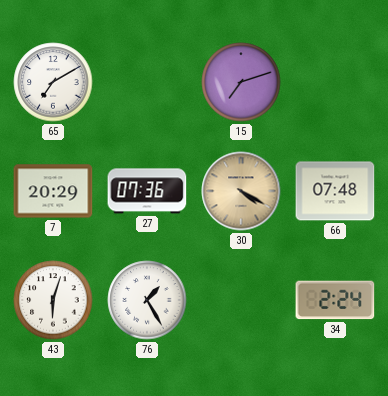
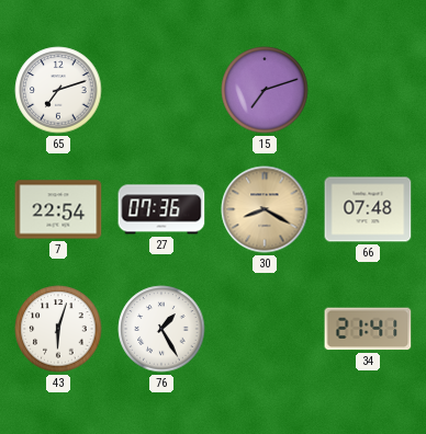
65: 7:10 -> 7:12 (58, 90)
7: 20:29 -> 22:54 (58, 209)
30: 4:20 -> 8:20 (265, 209)
34: 2:24 -> 21:41 (368, 329)
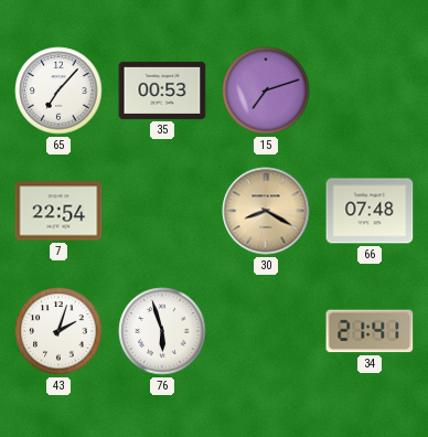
65: 7:12 -> 7:07 (58, 90)
35: none -> 00:53 (162, 90)
27: 07:36 -> none (161, 209)
43: 6:03 -> 2:03 (58, 331)
76: 1:25 -> 5:57 (162, 331)
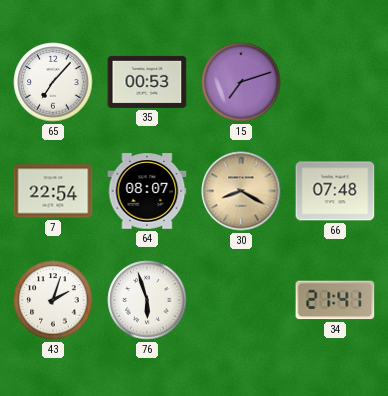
64: none -> 08:07 (147, 191)
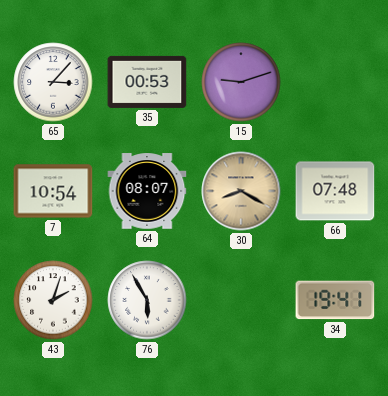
65: 7:07 -> 3:07 (53, 82)
15: 7:12 -> 9:12 (241, 82)
7: 22:54 -> 10:54 (53, 191)
76: 5:57 -> 5:55 (147, 300)
34: 21:41 -> 19:41 (335, 300)
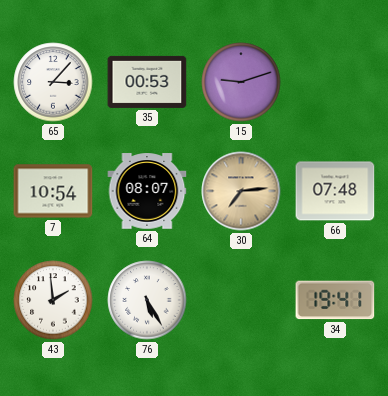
30: 8:20 -> 7:14 (241, 191)
43: 2:03 -> 1:59 (53, 300)
76: 5:55 -> 5:25 (147, 300)
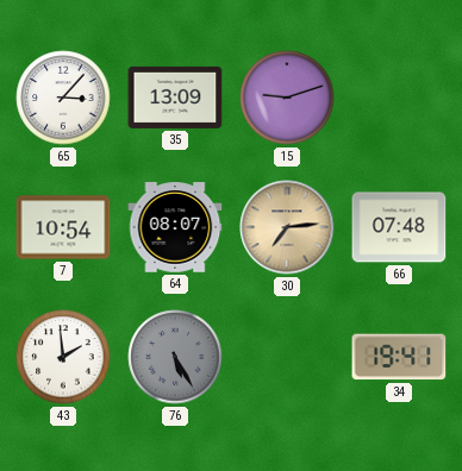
35: 00:53 -> 13:09 (175, 98)
76 dial: white -> grey (175, 357)
